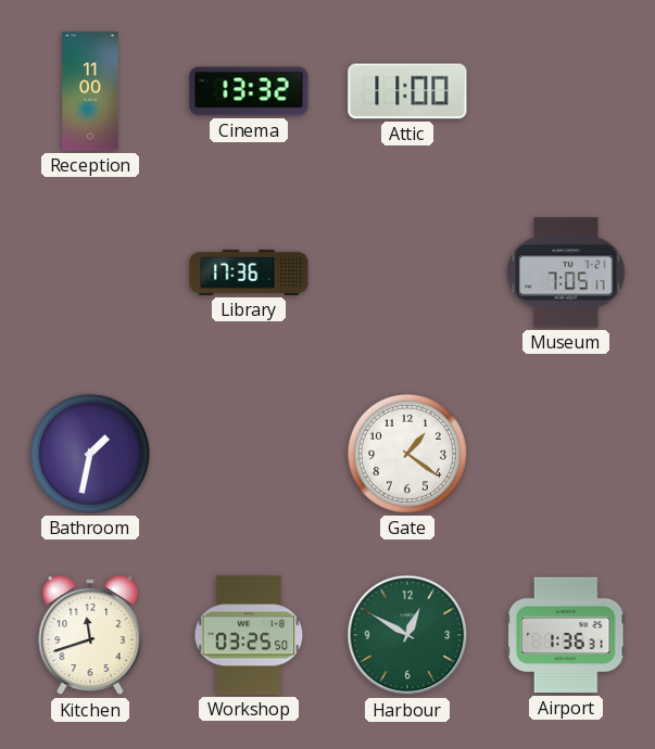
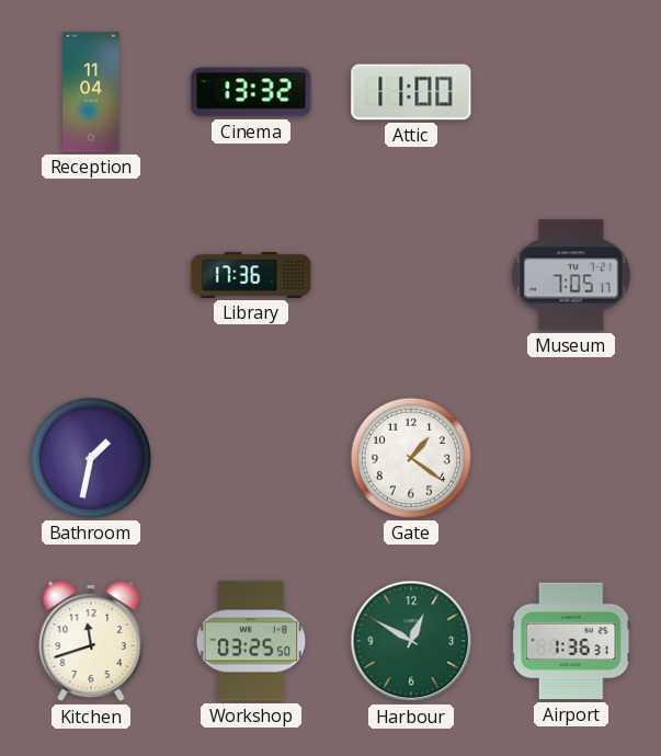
Reception: 11:00 -> 11:04 (91, 92)
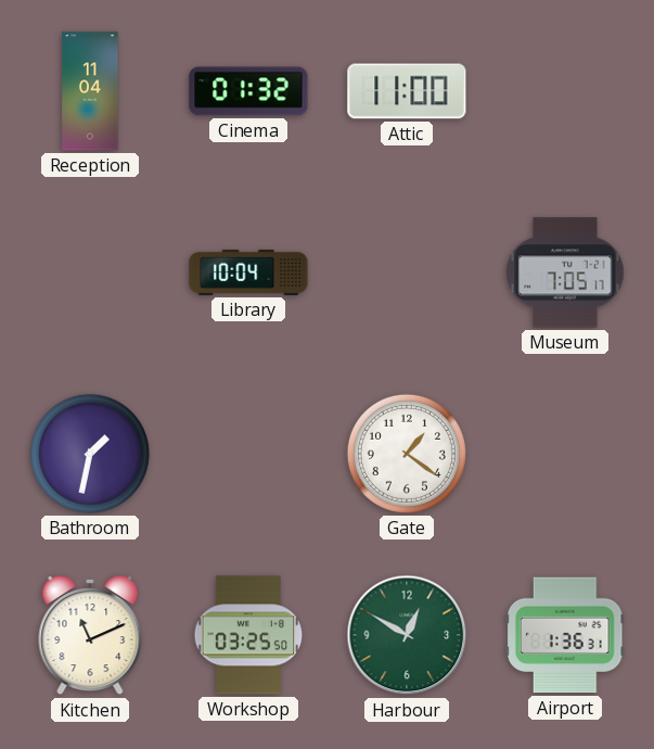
Cinema: 13:32 -> 01:32 (248, 91)
Library: 17:36 -> 10:04 (248, 272)
Kitchen: 11:42 -> 11:11 (90, 636)
